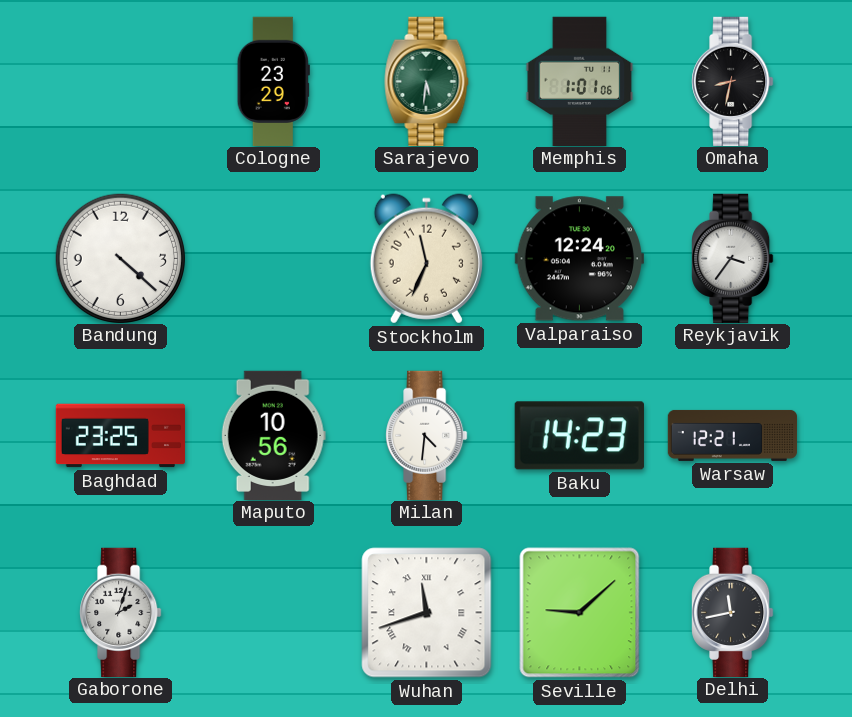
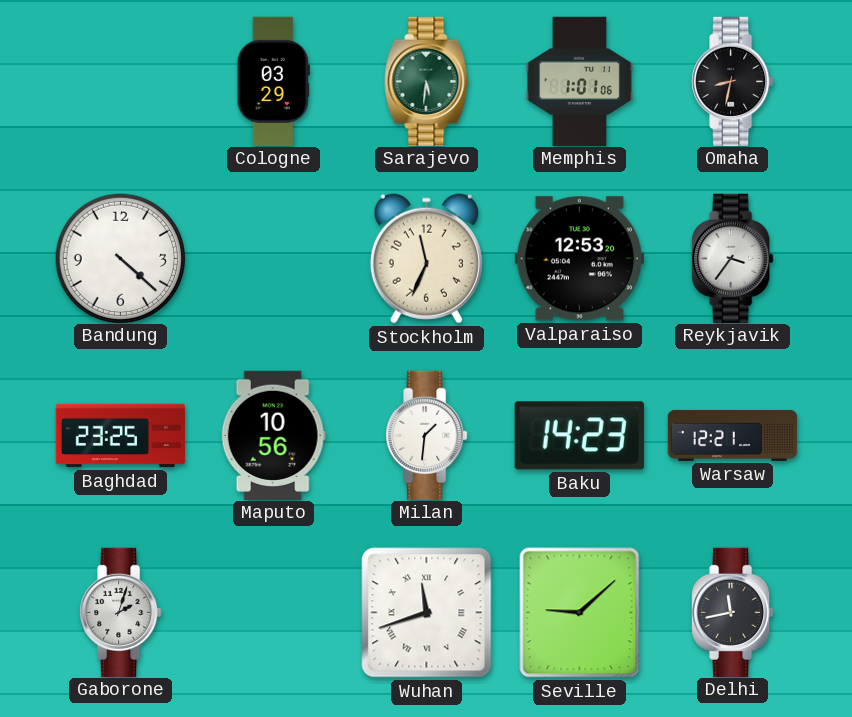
Cologne: 23:29 -> 03:29 (273, 81)
Valparaiso: 12:24 -> 12:53 (579, 259)
Milan: 4:31 -> 1:31 (427, 435)
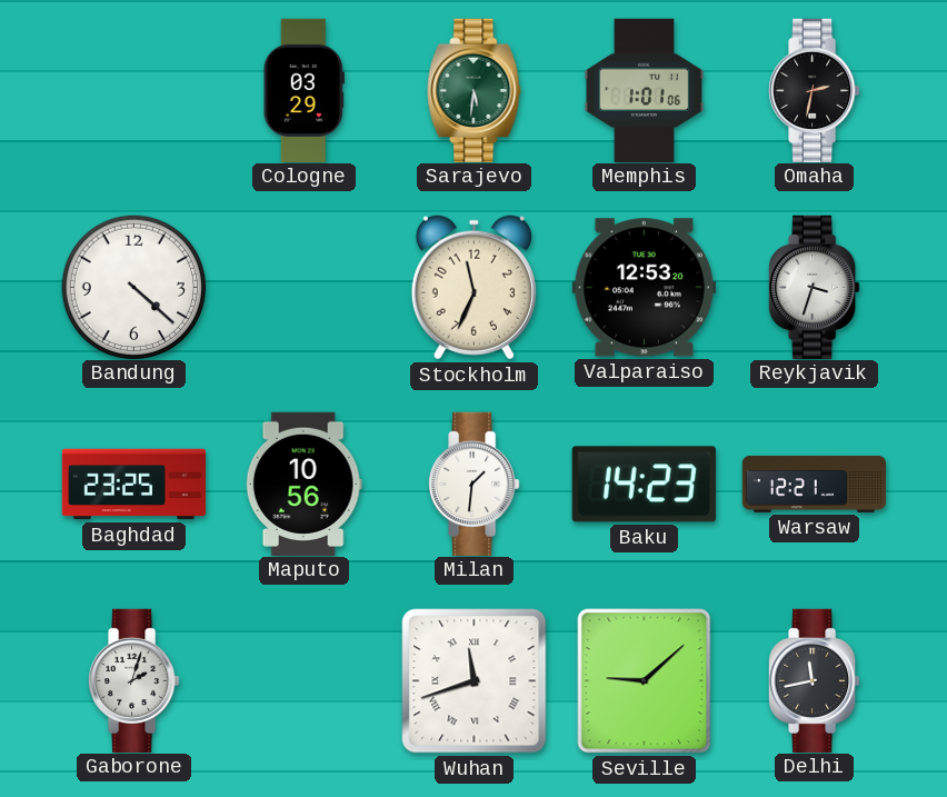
Omaha: 8:32 -> 2:32 (815, 90)
Reykjavik: 3:36 -> 3:33 (815, 287)
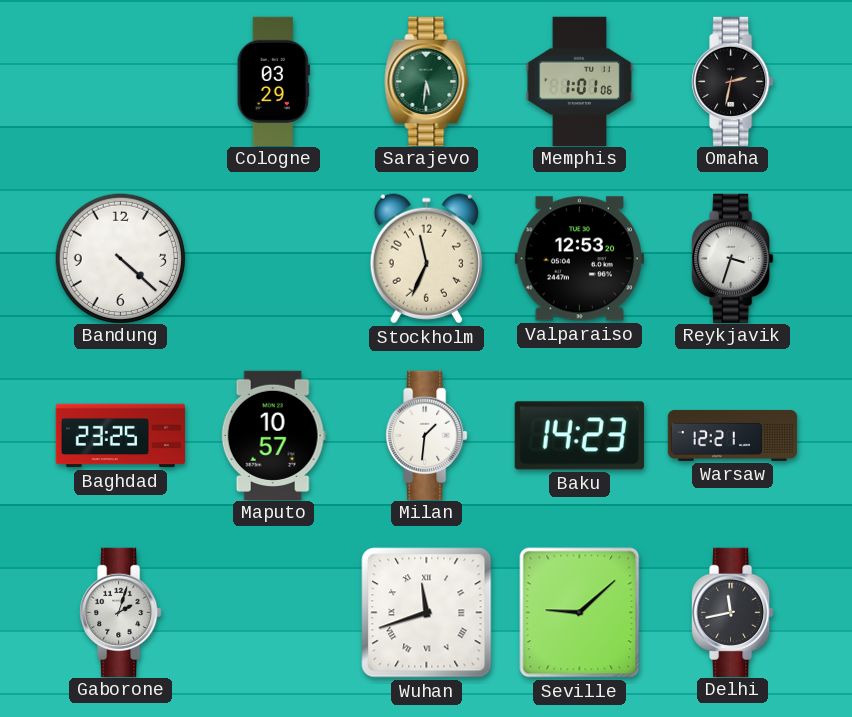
Maputo: 10:56 -> 10:57 (273, 435)
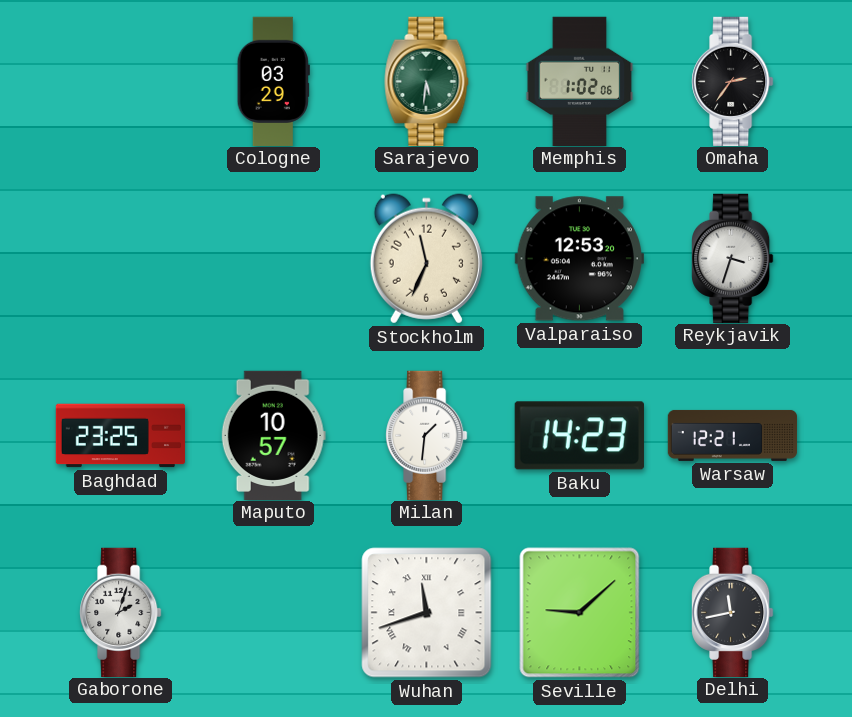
Memphis: 1:01 -> 1:02 (580, 81)
Omaha: 2:32 -> 2:36 (733, 81)
Bandung: 4:22 -> none (120, 258)
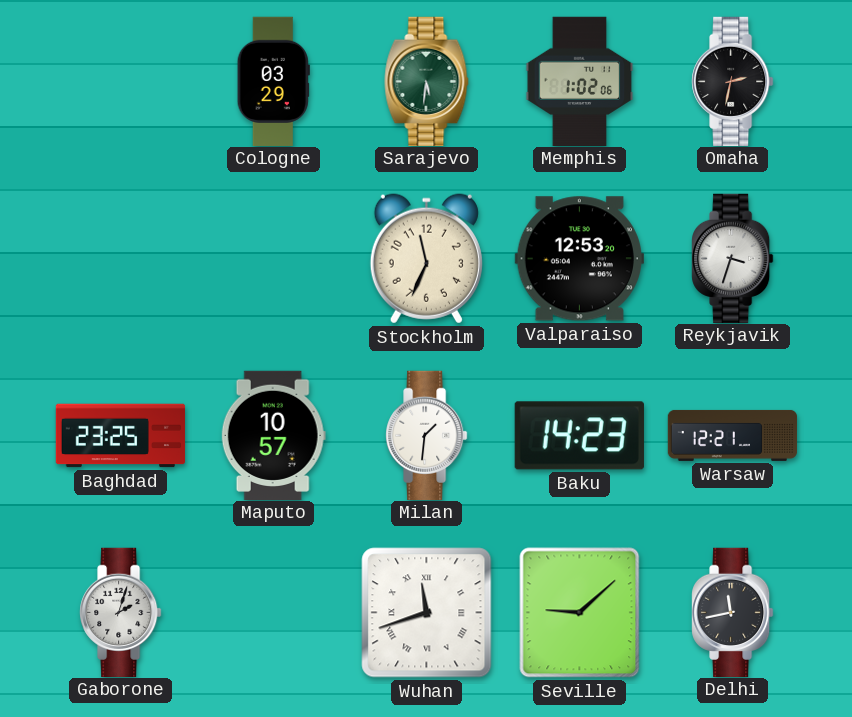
Omaha: 2:36 -> 2:32 (733, 81)
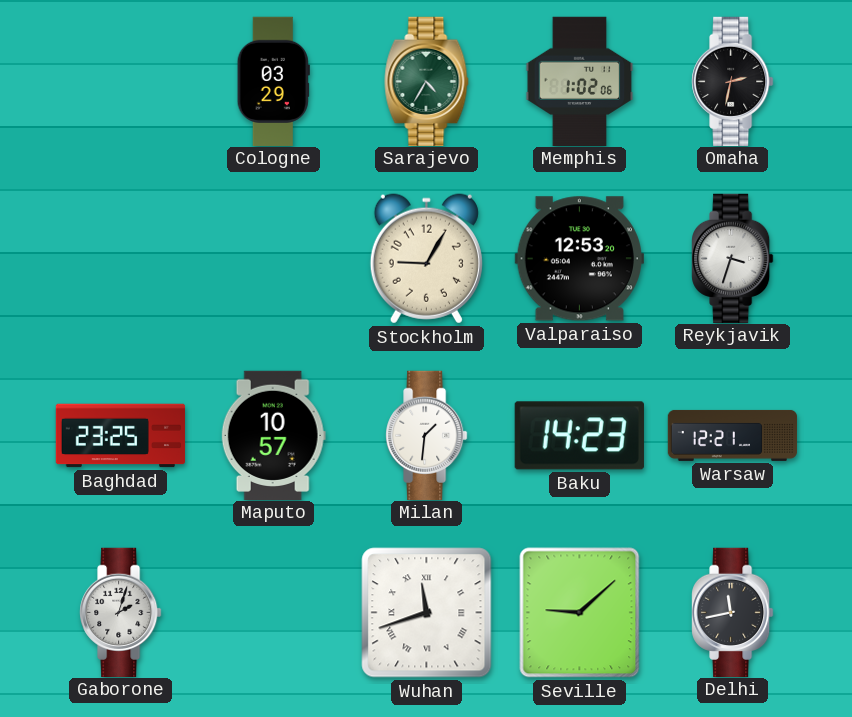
Sarajevo: 5:31 -> 4:35 (427, 81)
Stockholm: 11:34 -> 9:05 (426, 259)
